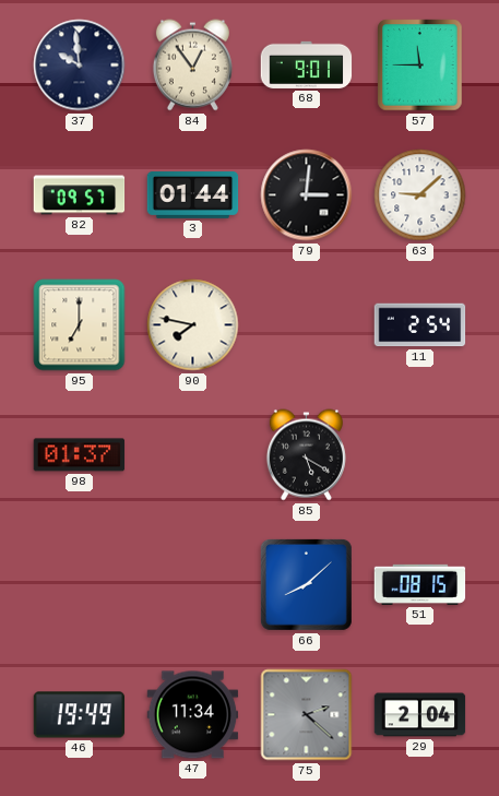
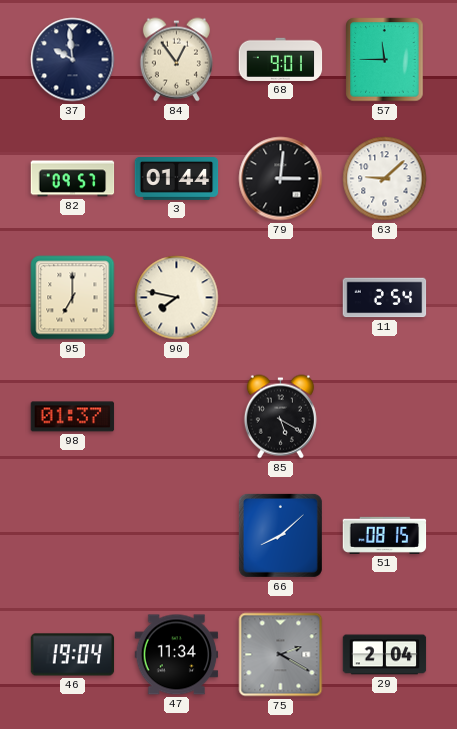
46: 19:49 -> 19:04 (73, 655)
75: 2:22 -> 2:20 (281, 655)
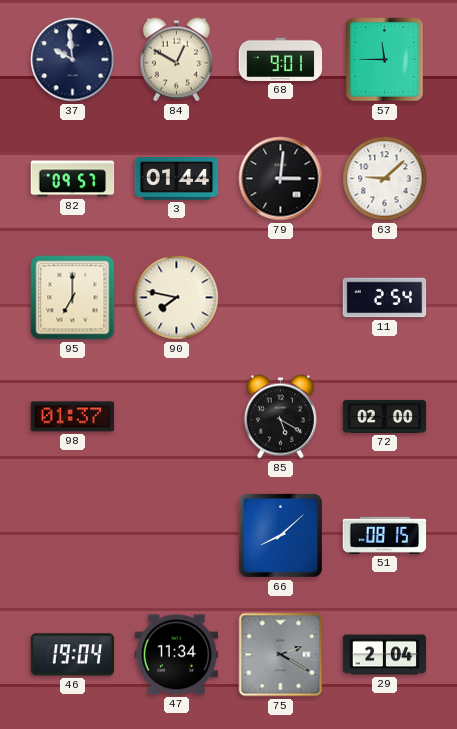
84: 12:54 -> 12:50 (176, 60)
72: none -> 02:00 (385, 416)
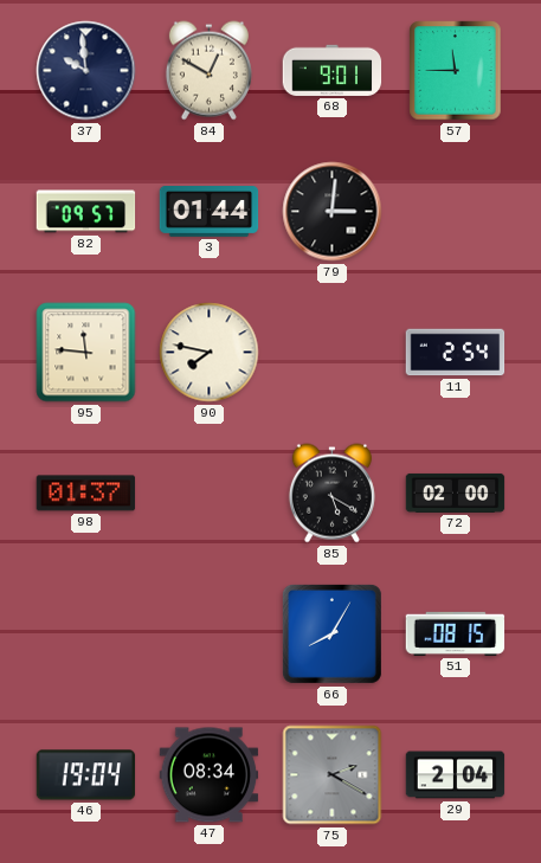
63: 9:08 -> none (385, 179)
95: 7:00 -> 11:46 (86, 353)
66: 8:08 -> 8:05 (331, 633)
47: 11:34 -> 08:34 (210, 775)
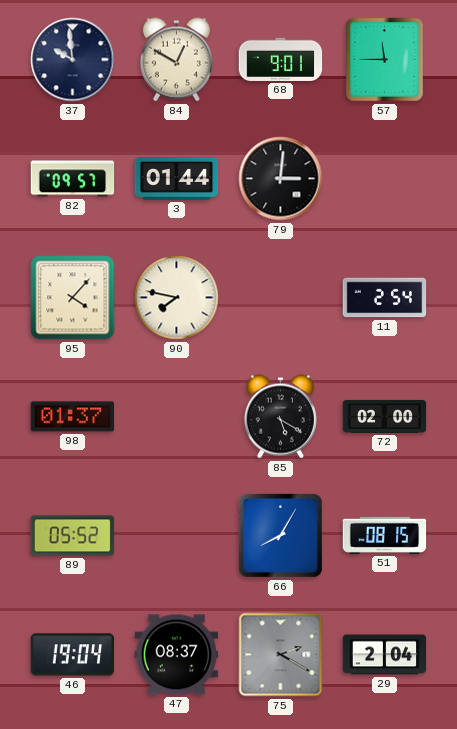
95: 11:46 -> 4:07 (73, 298)
89: none -> 05:52 (73, 536)
47: 08:34 -> 08:37 (177, 655)
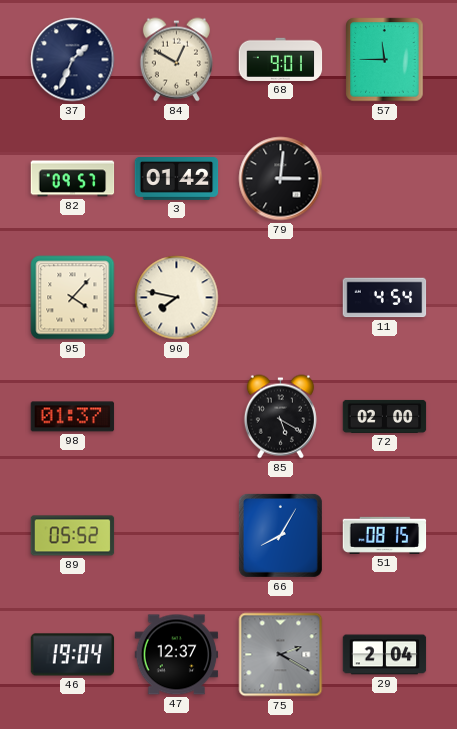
37: 9:59 -> 1:34 (73, 60)
3: 01:44 -> 01:42 (177, 179)
11: 2:54 -> 4:54 (385, 298)
47: 08:37 -> 12:37 (177, 655)
